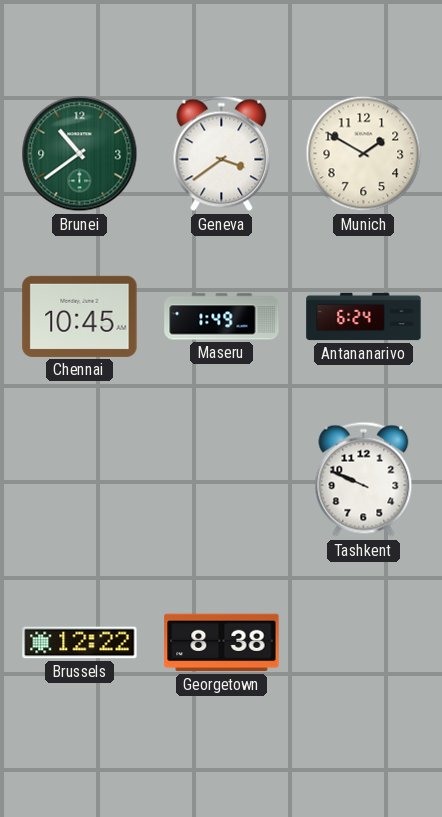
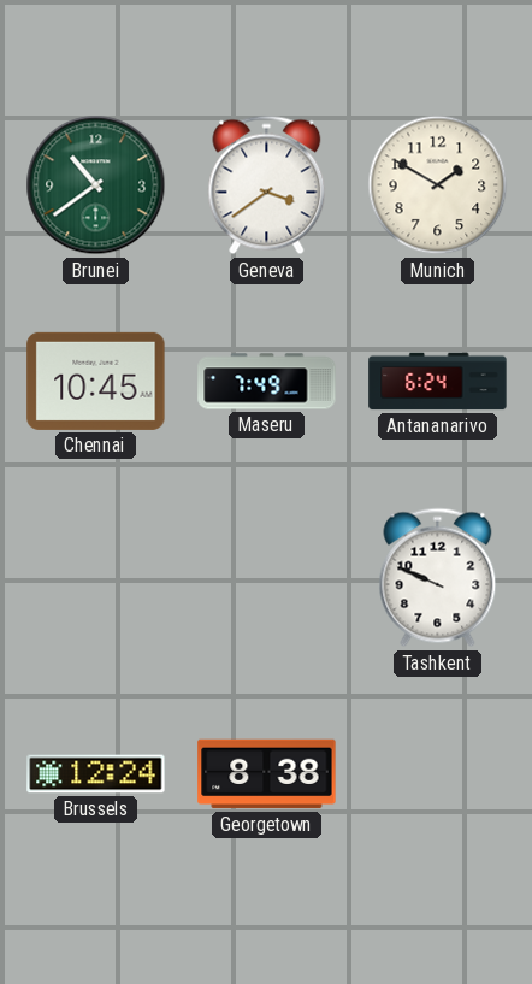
Maseru: 1:49 -> 7:49 (267, 382)
Brussels: 12:22 -> 12:24 (96, 774)
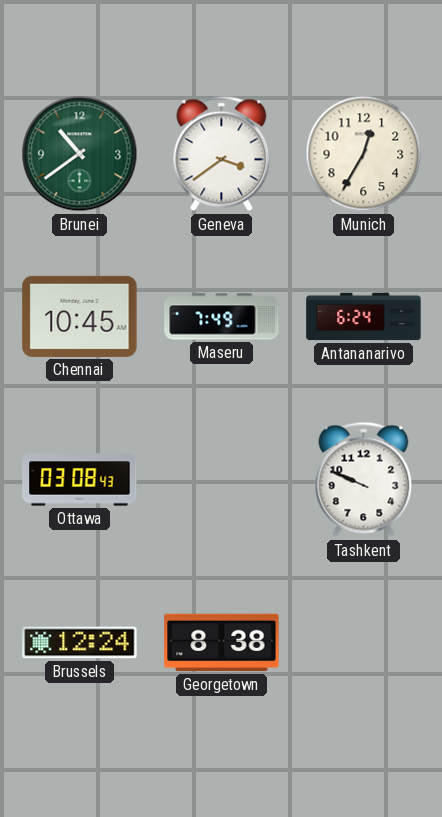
Munich: 1:50 -> 12:35 (364, 154)
Ottawa: none -> 03:08 (80, 480)
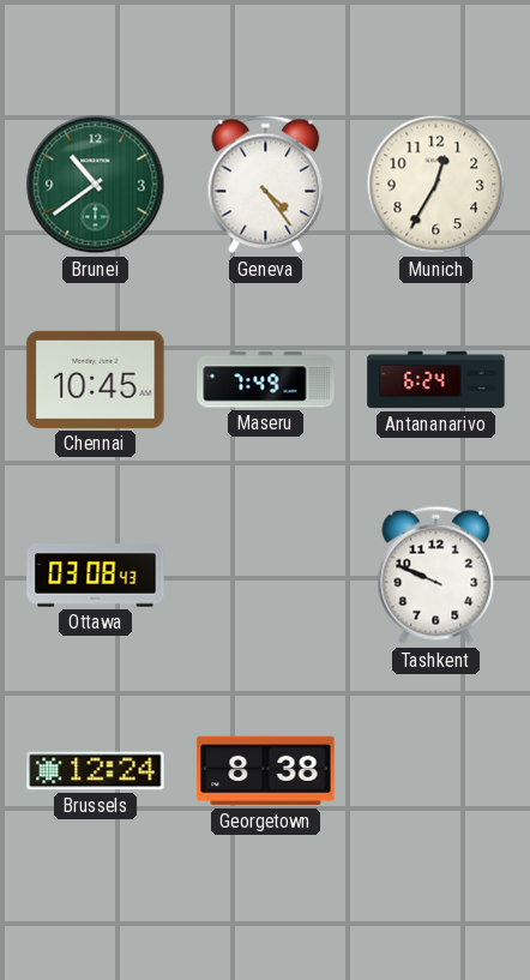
Geneva: 3:39 -> 4:24 (266, 185)
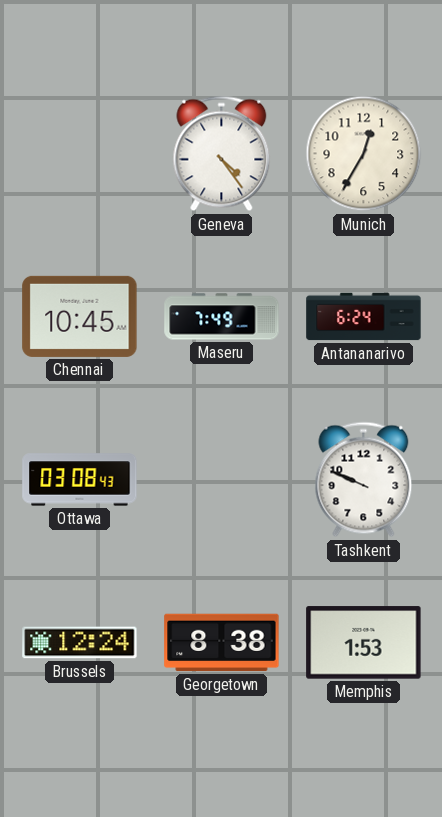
Brunei: 10:39 -> none (96, 185)
Memphis: none -> 1:53 (364, 643)
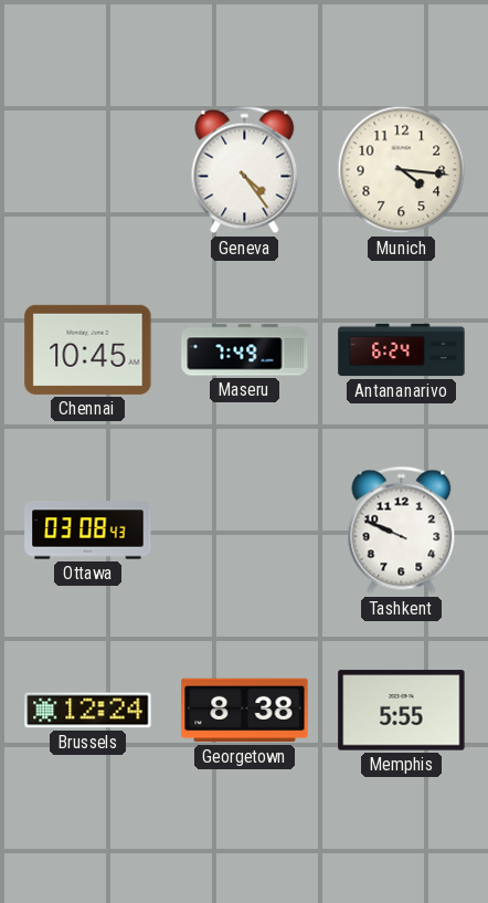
Munich: 12:35 -> 4:16 (402, 170)
Memphis: 1:53 -> 5:55 (402, 711)
